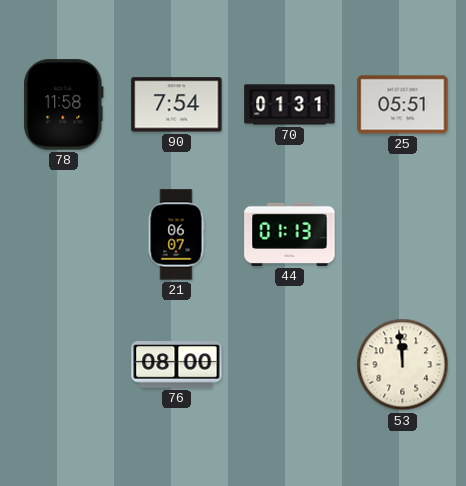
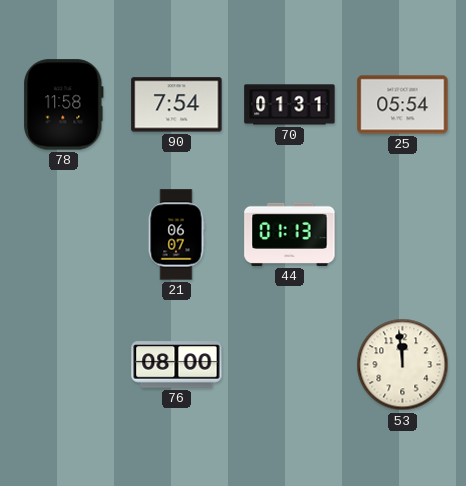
25: 05:51 -> 05:54 (403, 105)
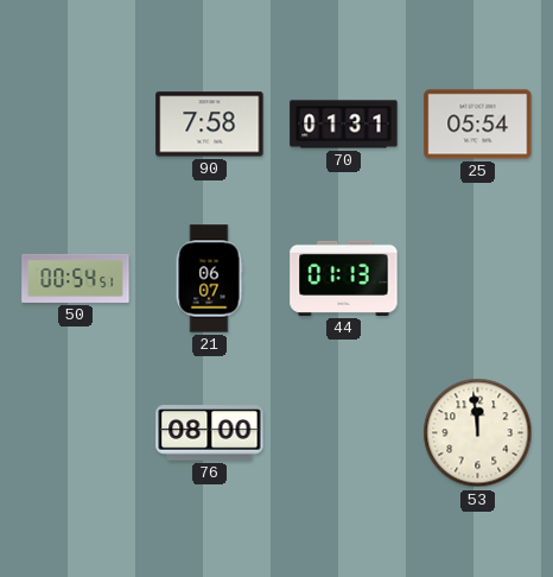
78: 11:58 -> none (64, 105)
90: 7:54 -> 7:58 (210, 125)
50: none -> 00:54 (76, 278)
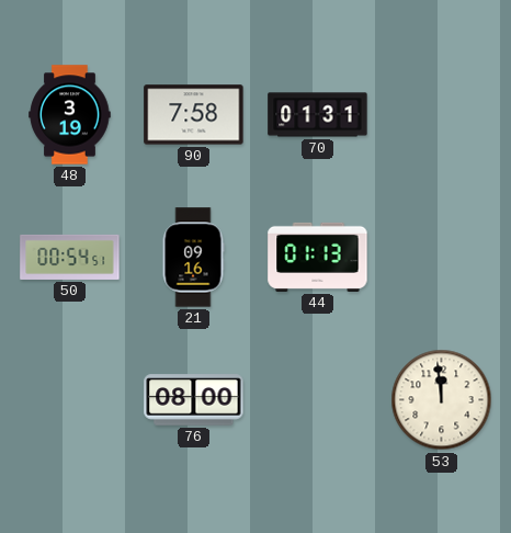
48: none -> 3:19 (70, 115)
25: 05:54 -> none (478, 125)
21: 06:07 -> 09:16 (193, 258)
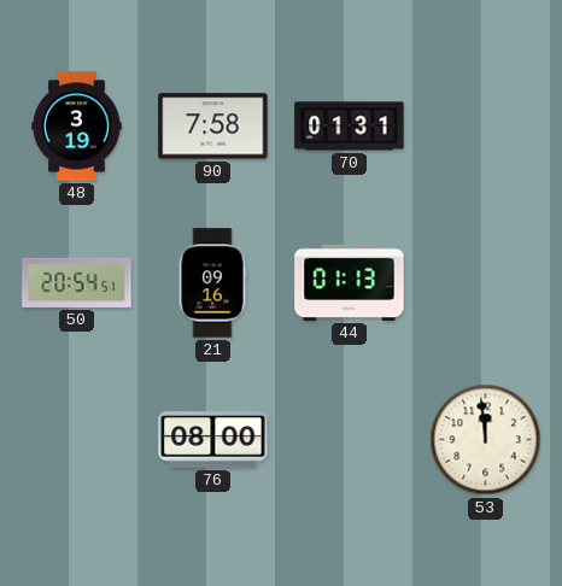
50: 00:54 -> 20:54 (77, 282)
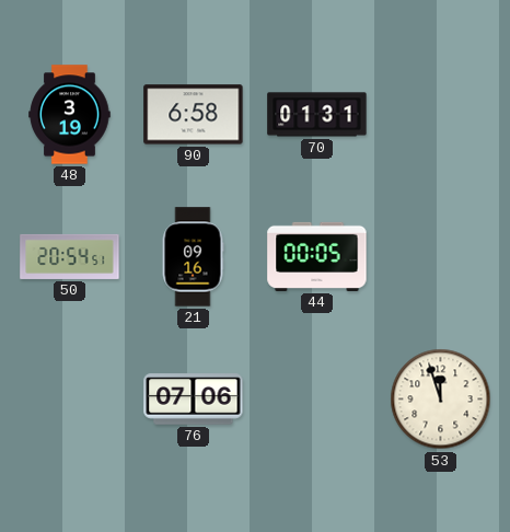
90: 7:58 -> 6:58 (194, 115)
44: 01:13 -> 00:05 (317, 256)
76: 08:00 -> 07:06 (194, 400)
53: 11:59 -> 11:57 (441, 400)
